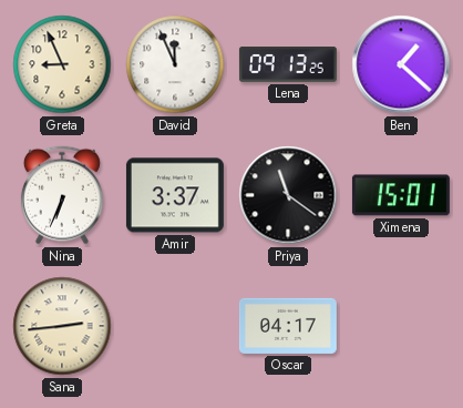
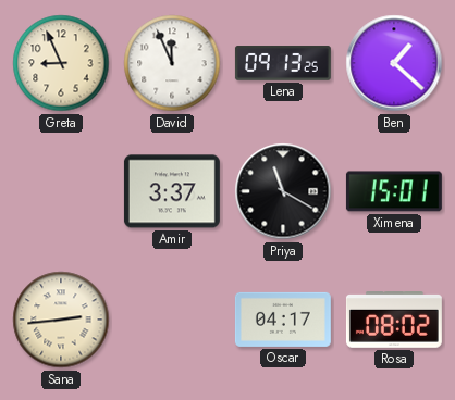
Nina: 6:34 -> none (62, 195)
Priya: 11:21 -> 11:20 (283, 191)
Rosa: none -> 08:02 (394, 321)
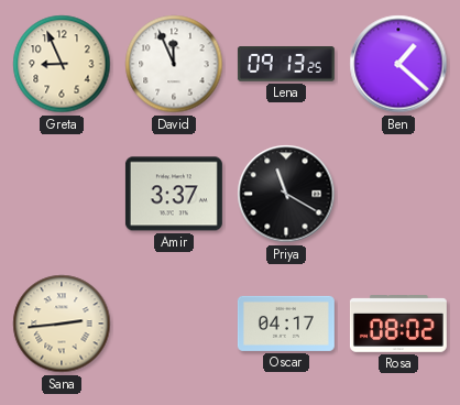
Ximena: 15:01 -> none (394, 191)
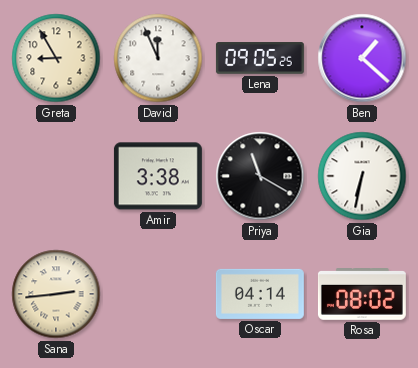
Greta: 8:56 -> 8:55 (56, 58)
Lena: 09:13 -> 09:05 (260, 58)
Amir: 3:37 -> 3:38 (158, 176)
Gia: none -> 6:32 (362, 176)
Oscar: 04:17 -> 04:14 (260, 294)
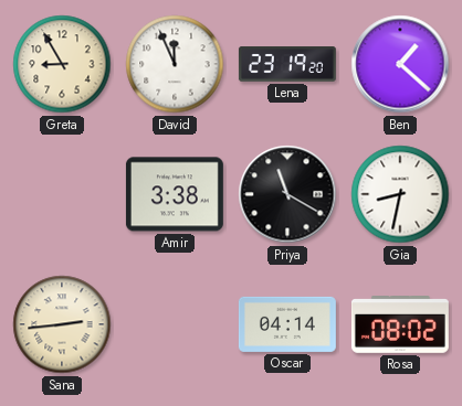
Lena: 09:05 -> 23:19 (287, 64)
Gia: 6:32 -> 8:32 (400, 194)
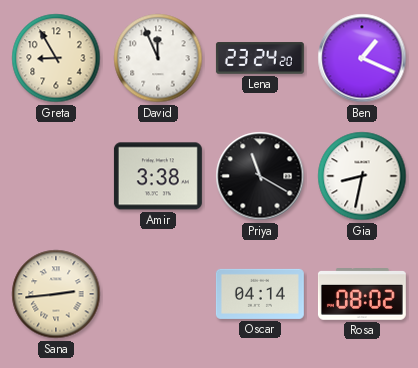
Lena: 23:19 -> 23:24 (260, 58)
Ben: 1:22 -> 1:19 (362, 58)
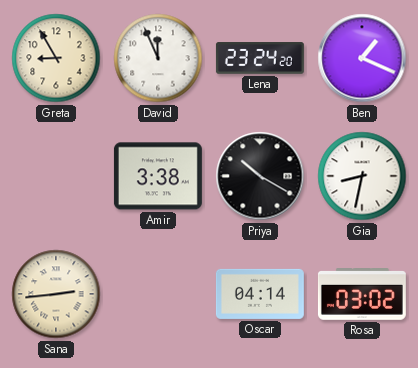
Priya: 11:20 -> 10:20 (260, 176)
Rosa: 08:02 -> 03:02 (362, 295)
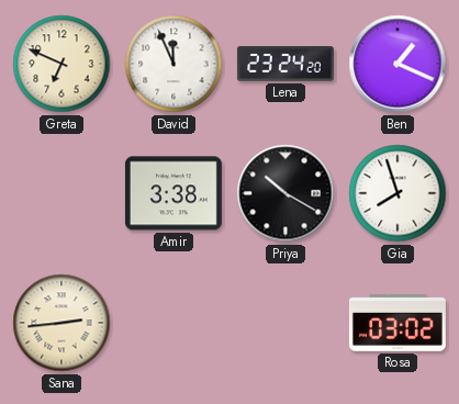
Greta: 8:55 -> 6:49 (61, 64)
Gia: 8:32 -> 7:57 (398, 193)
Oscar: 04:14 -> none (260, 294)
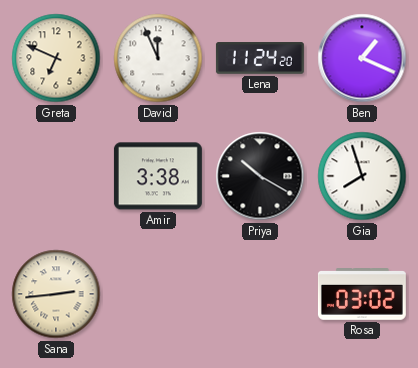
Lena: 23:24 -> 11:24 (260, 58)
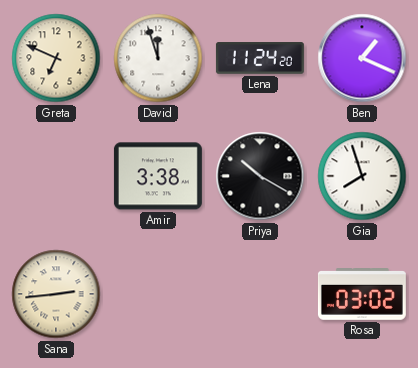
David: 11:56 -> 11:57 (158, 58)
